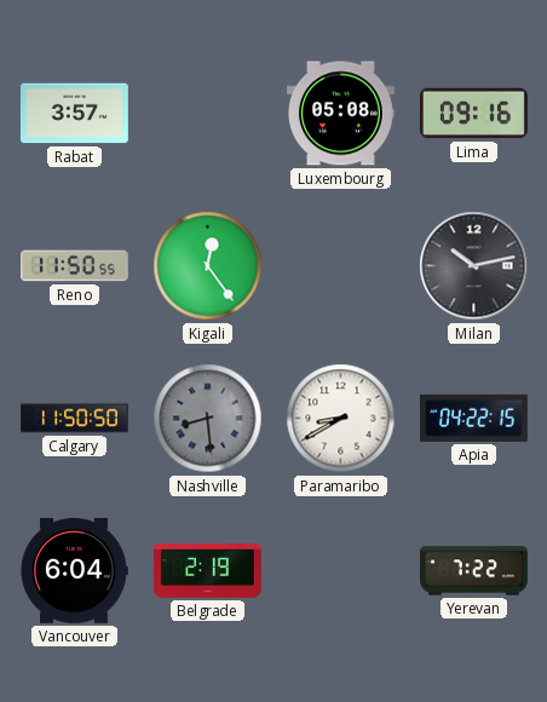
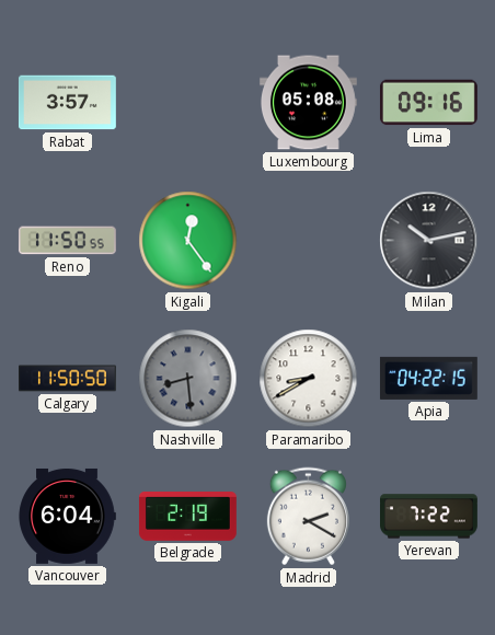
Madrid: none -> 2:20 (308, 517)
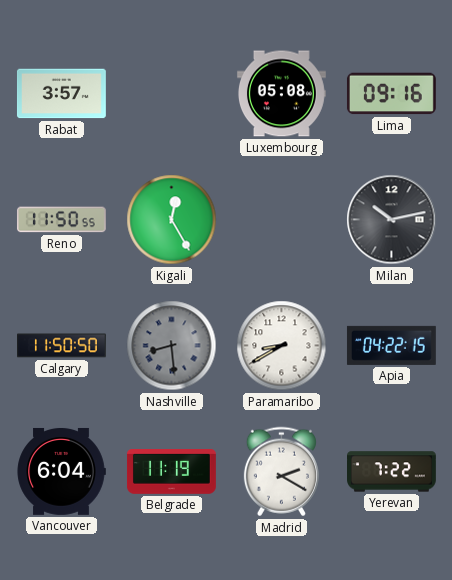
Kigali: 12:24 -> 12:25 (172, 220)
Belgrade: 2:19 -> 11:19 (171, 472)
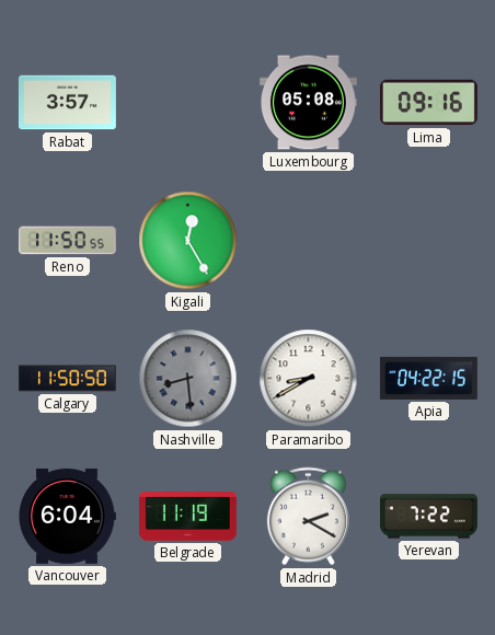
Milan: 10:13 -> none (392, 220)
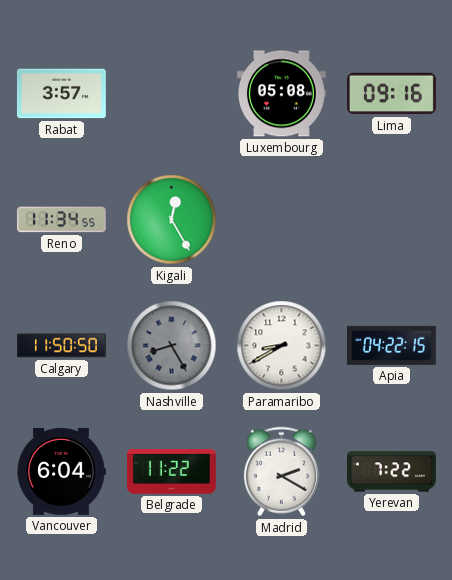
Reno: 11:50 -> 11:34 (61, 220)
Nashville: 8:29 -> 8:25 (172, 346)
Belgrade: 11:19 -> 11:22 (171, 472)
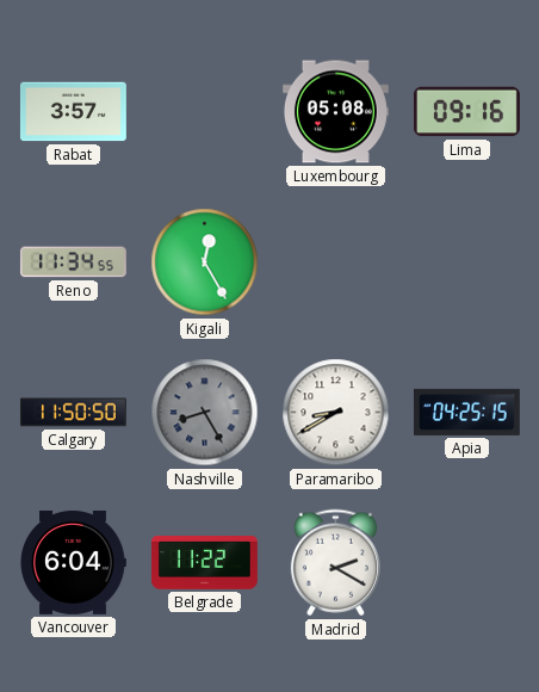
Apia: 04:22 -> 04:25 (466, 412)
Yerevan: 7:22 -> none (392, 472)
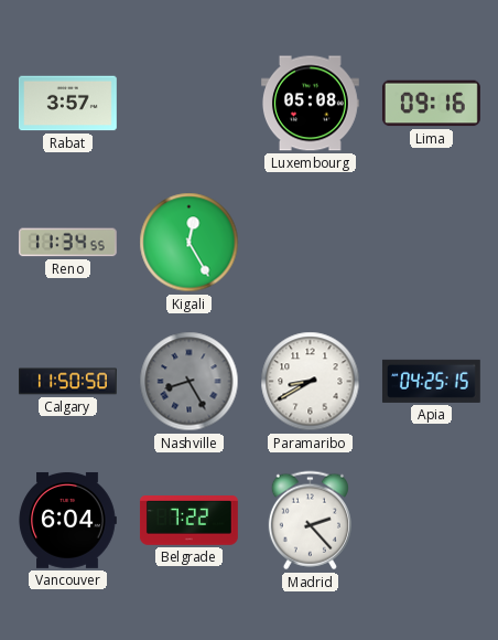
Belgrade: 11:22 -> 7:22 (188, 521)
Madrid: 2:20 -> 2:23 (310, 521)
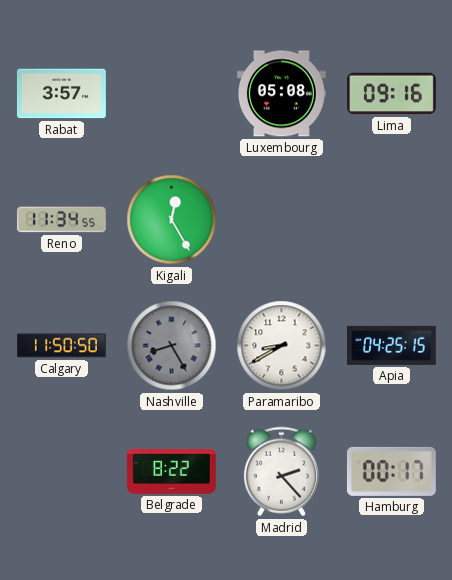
Vancouver: 6:04 -> none (67, 520)
Belgrade: 7:22 -> 8:22 (171, 472)
Hamburg: none -> 00:17 (391, 471)
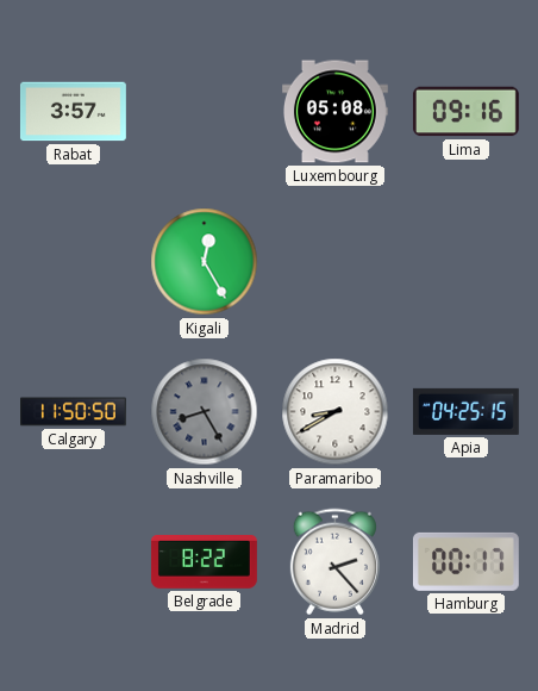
Reno: 11:34 -> none (61, 220)
